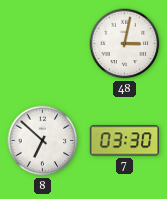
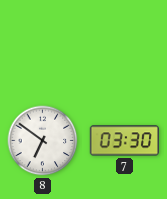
48: 3:02 -> none (125, 44)
8: 6:52 -> 6:51 (43, 141)
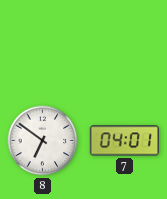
7: 03:30 -> 04:01 (124, 141)
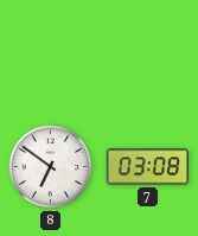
7: 04:01 -> 03:08 (147, 167)
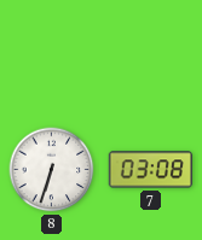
8: 6:51 -> 6:33 (52, 170)
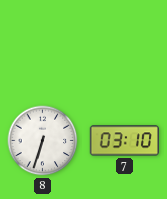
7: 03:08 -> 03:10 (124, 141)
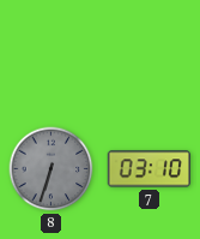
8 dial: white -> grey (51, 169)
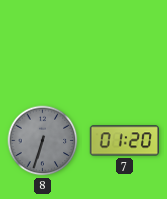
7: 03:10 -> 01:20 (124, 141)
